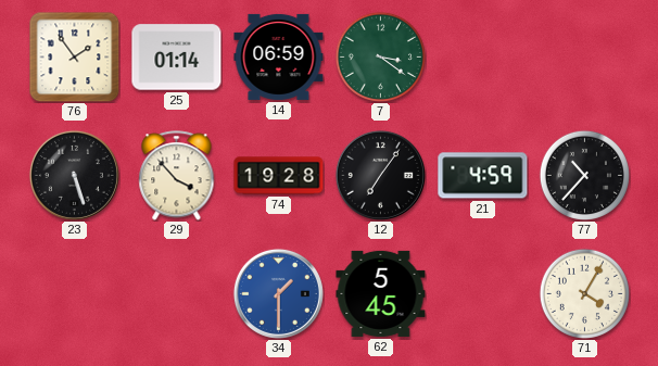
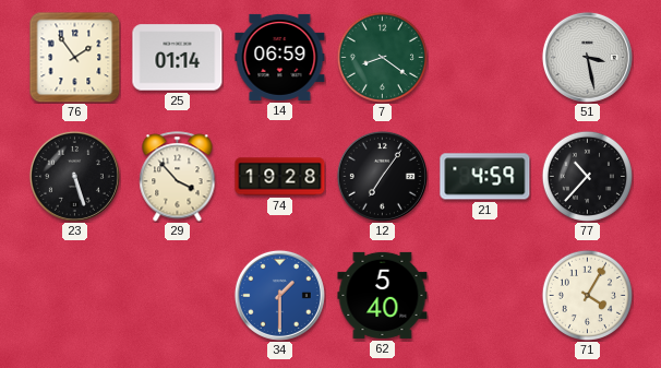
7: 3:21 -> 8:21 (382, 57)
51: none -> 3:28 (587, 57)
62: 5:45 -> 5:40 (383, 295)
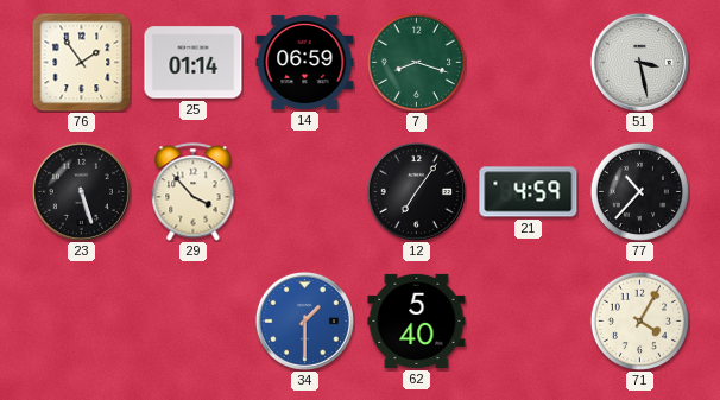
7: 8:21 -> 8:18 (416, 62)
74: 19:28 -> none (280, 177)
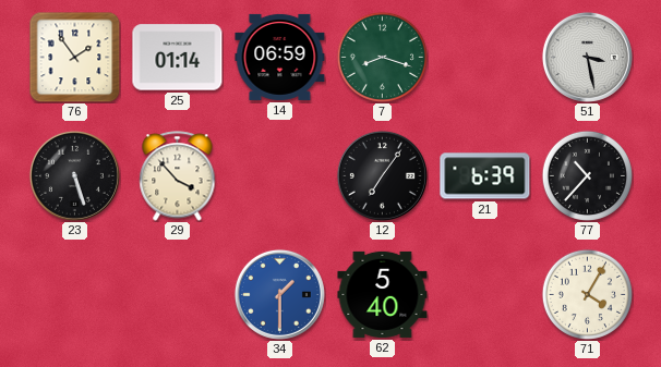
21: 4:59 -> 6:39 (485, 176)
